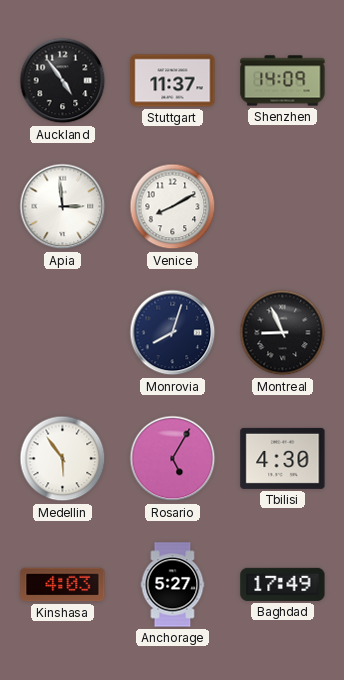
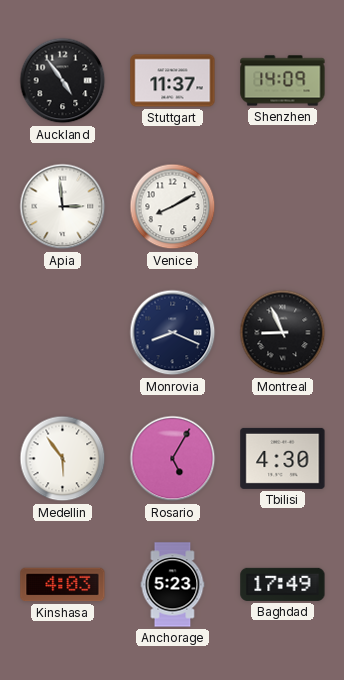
Monrovia: 8:03 -> 8:19 (173, 333)
Anchorage: 5:27 -> 5:23 (173, 585)
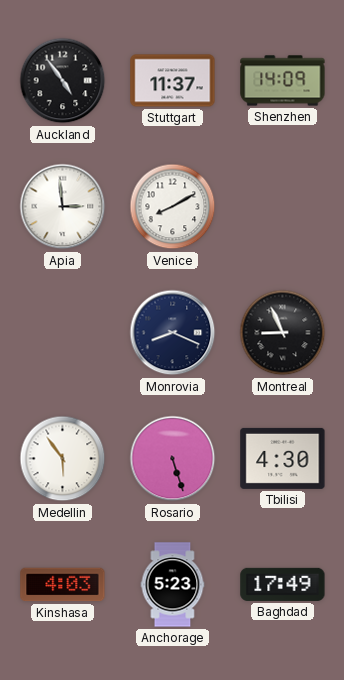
Rosario: 5:05 -> 5:27 (173, 459)
